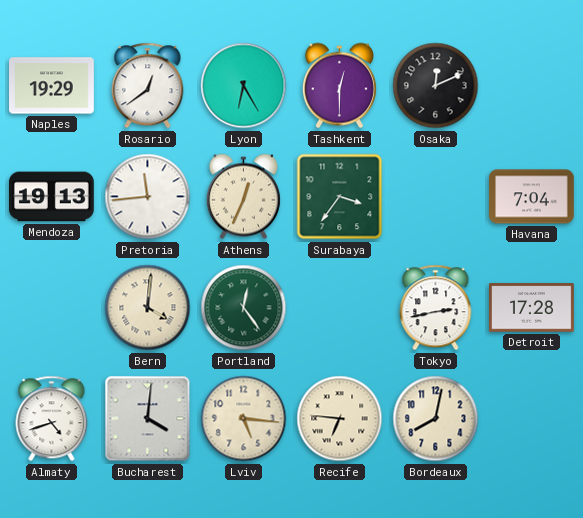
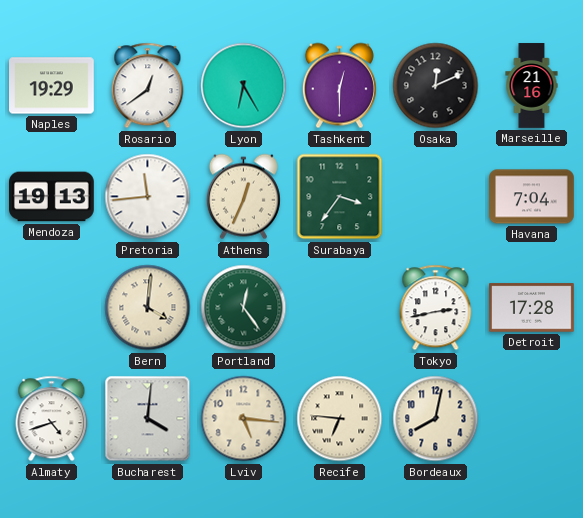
Marseille: none -> 21:16 (532, 86)
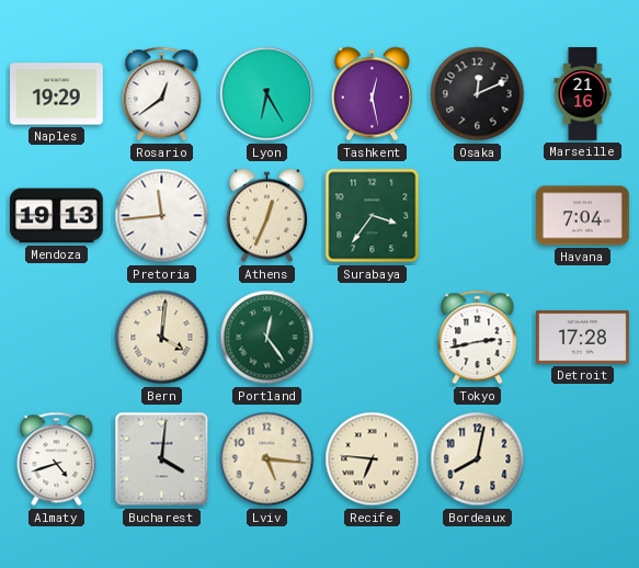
Tashkent: 12:30 -> 12:28 (372, 94)
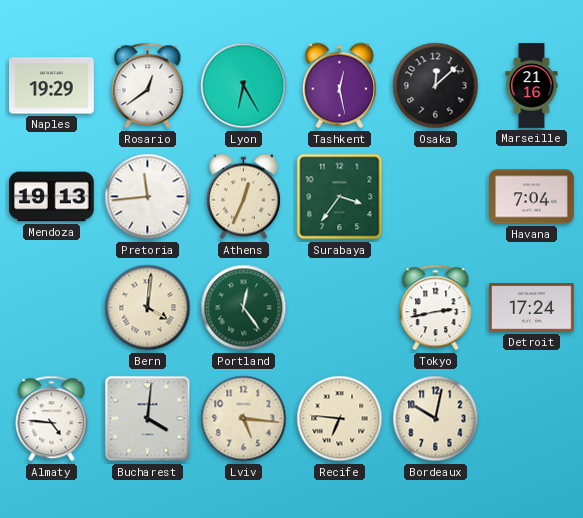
Osaka: 12:11 -> 12:08 (436, 86)
Detroit: 17:28 -> 17:24 (532, 308)
Almaty: 4:42 -> 4:46 (52, 419)
Bordeaux: 8:02 -> 10:02 (436, 419)
